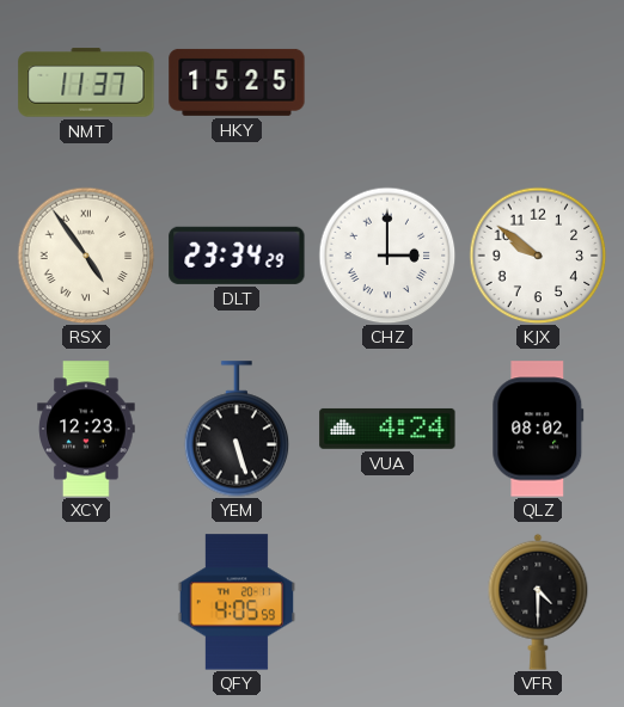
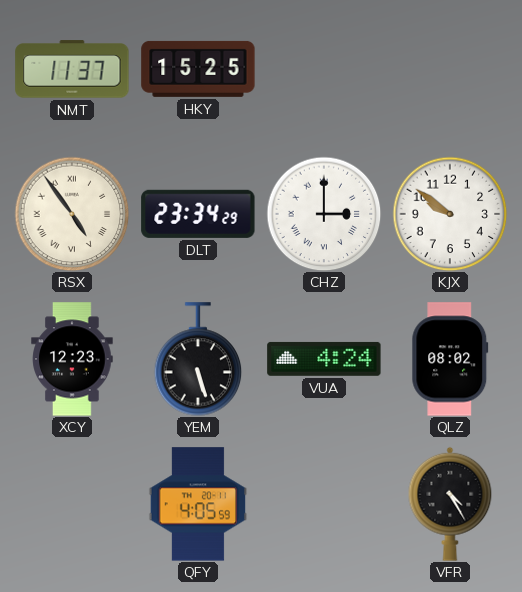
VFR: 4:30 -> 4:25 (450, 504)
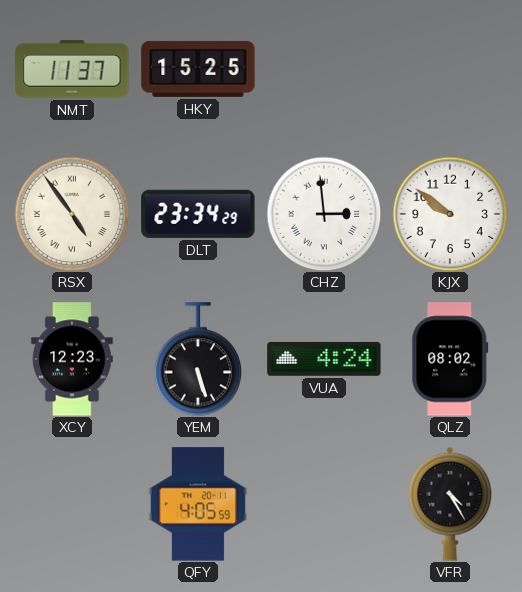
CHZ: 3:00 -> 2:59 (324, 214)
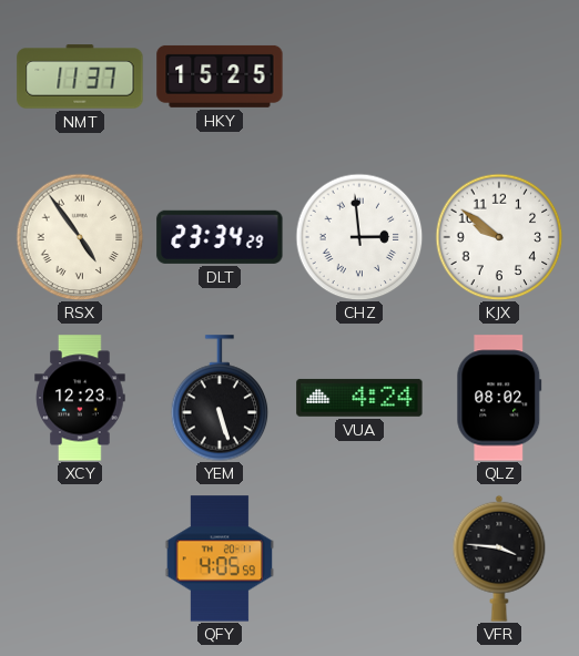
VFR: 4:25 -> 3:46 (499, 558)
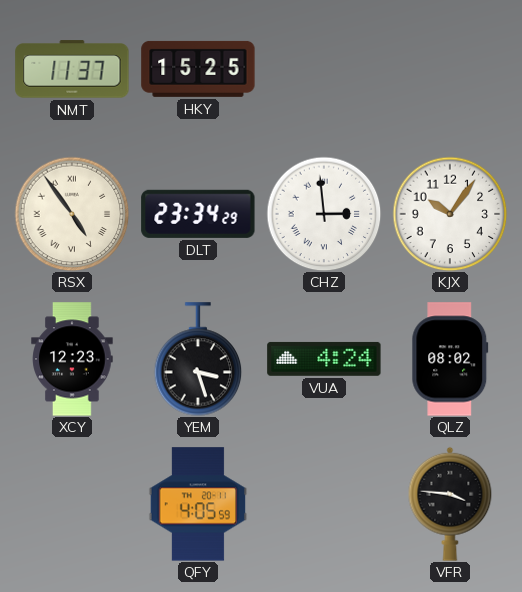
KJX: 9:51 -> 10:06 (450, 214)
YEM: 5:27 -> 3:27 (198, 359)
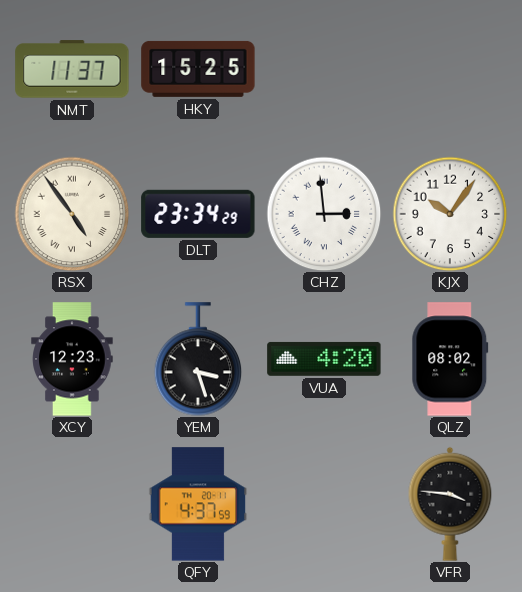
VUA: 4:24 -> 4:20 (324, 359)
QFY: 4:05 -> 4:37 (198, 504)
